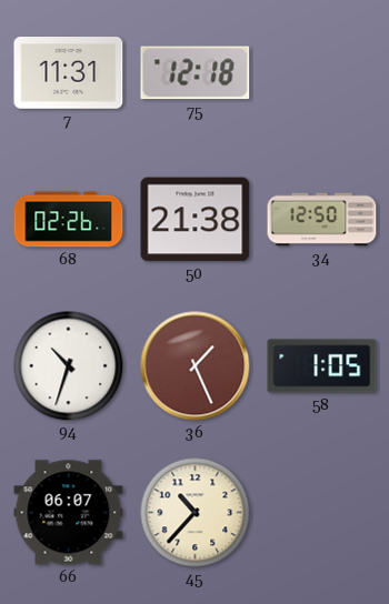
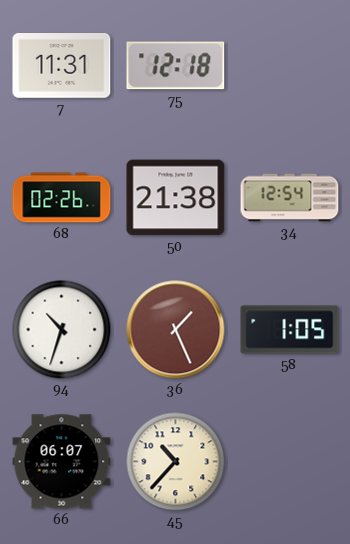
34: 12:50 -> 12:54 (290, 198)
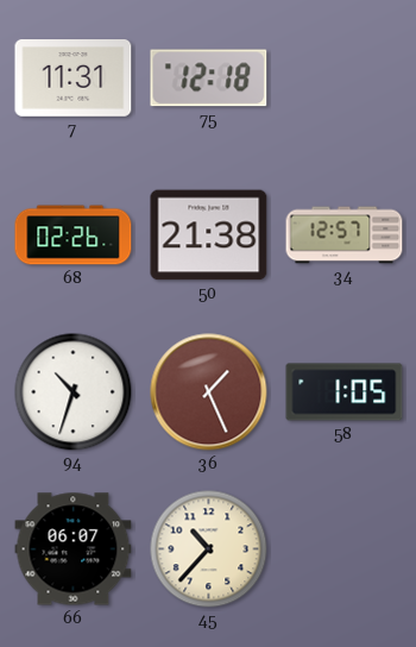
34: 12:54 -> 12:57 (345, 235)
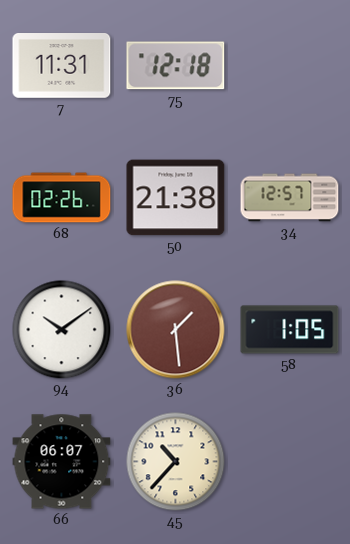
94: 10:33 -> 10:09 (62, 330)
36: 1:26 -> 1:29 (176, 330)
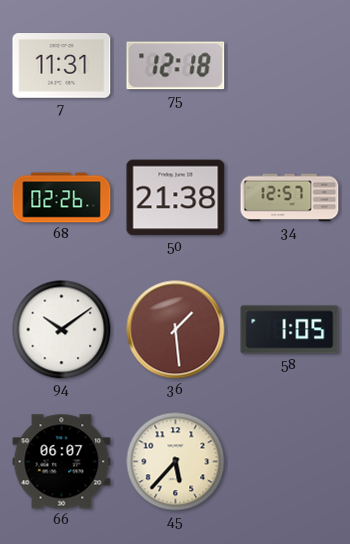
45: 10:37 -> 5:37 (176, 462)
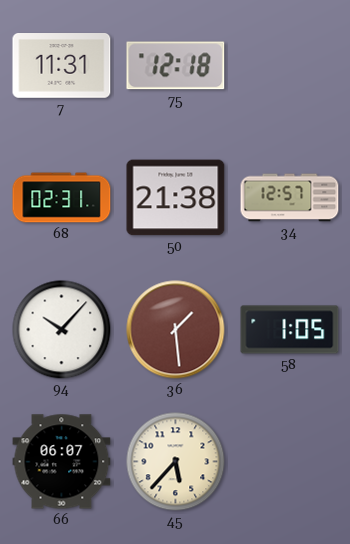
68: 02:26 -> 02:31 (62, 198)
94: 10:09 -> 10:07 (62, 330)
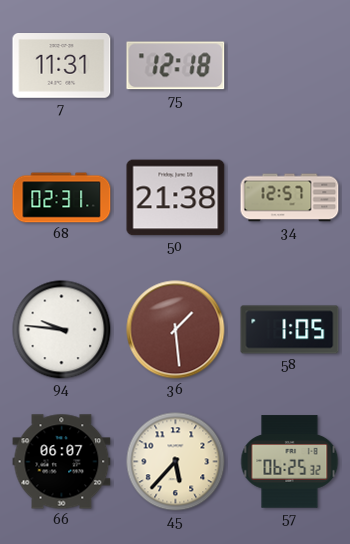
94: 10:07 -> 9:46 (62, 330)
57: none -> 06:25 (290, 462)
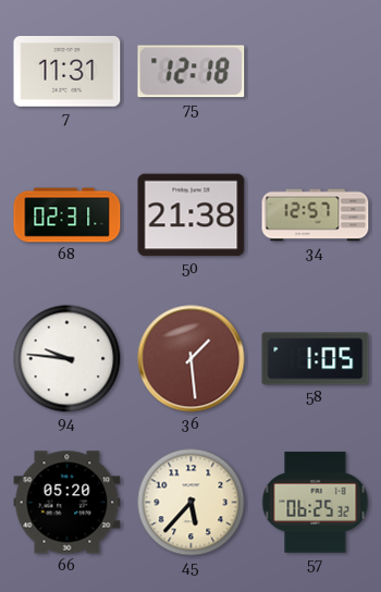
66: 06:07 -> 05:20 (67, 503)
